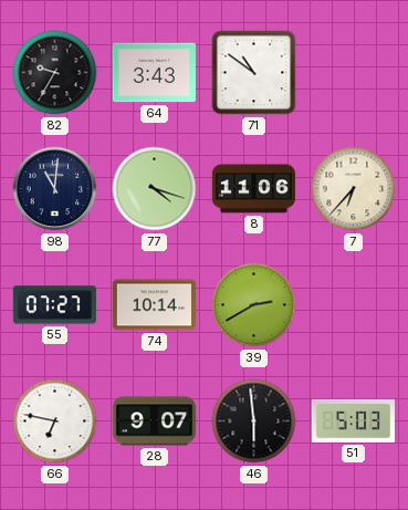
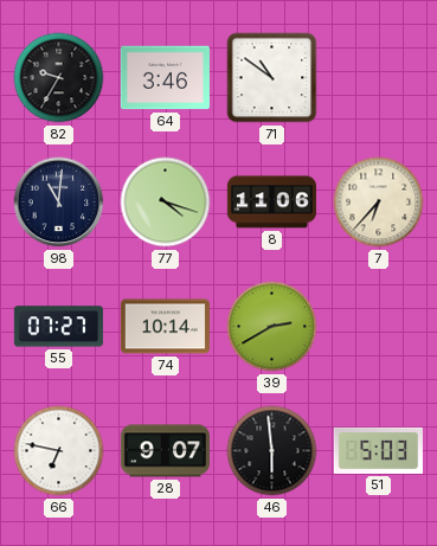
64: 3:43 -> 3:46 (165, 78)
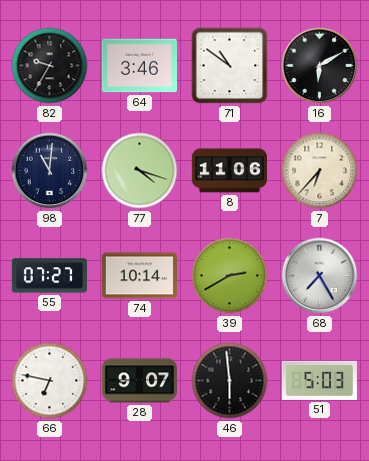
16: none -> 6:10 (320, 66)
68: none -> 7:25 (320, 276)
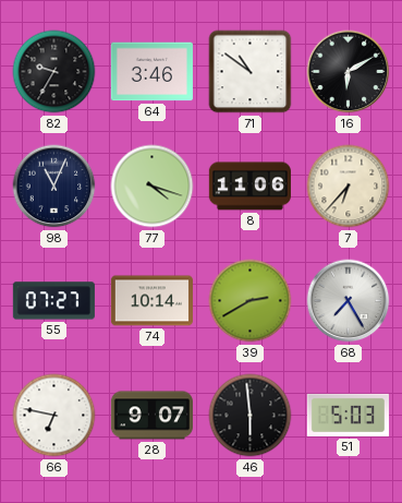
98: 11:01 -> 11:04 (54, 187)
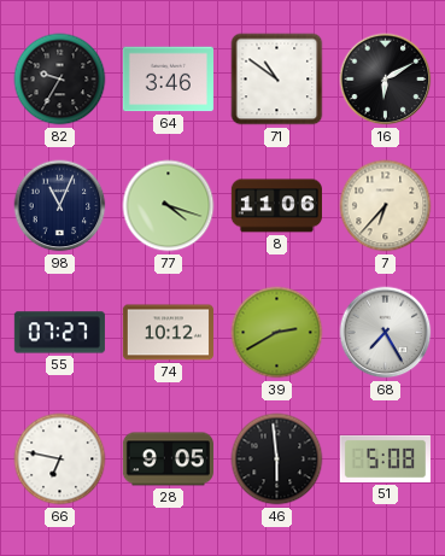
74: 10:14 -> 10:12 (168, 333)
28: 9:07 -> 9:05 (168, 460)
51: 5:03 -> 5:08 (385, 458)
